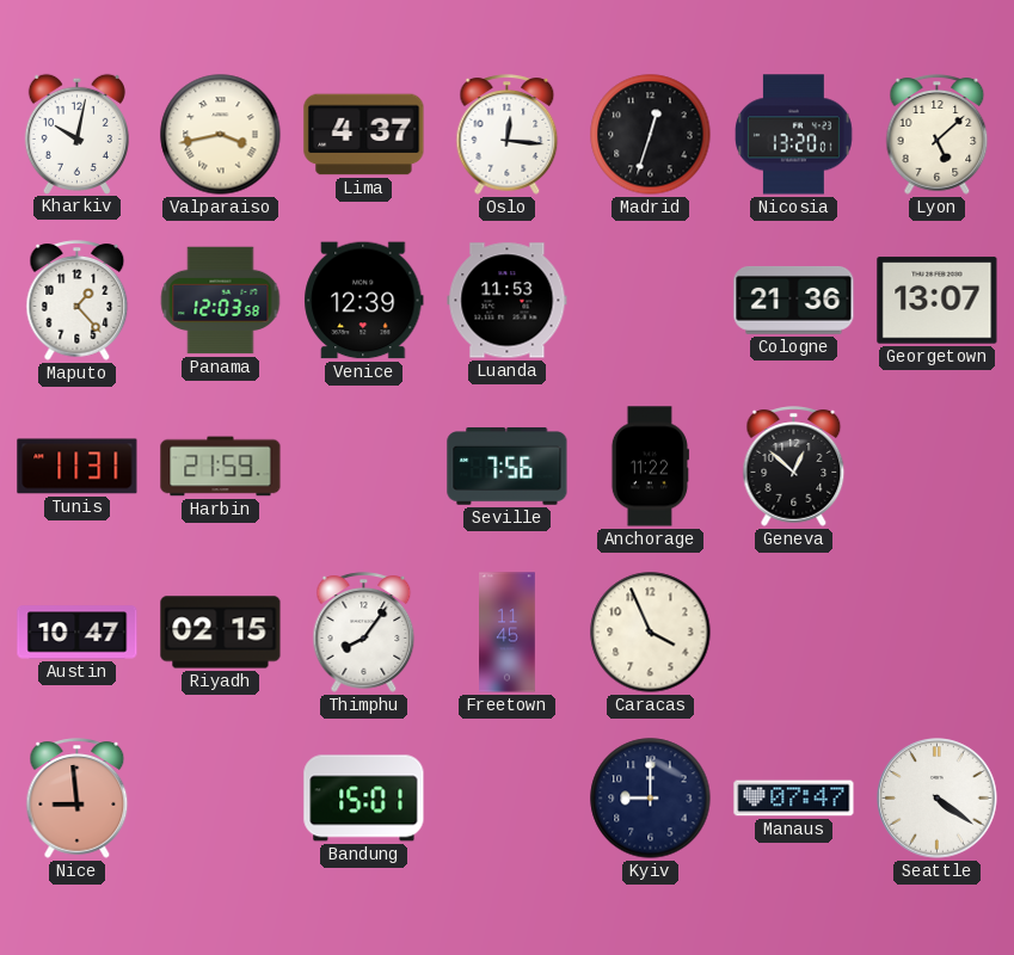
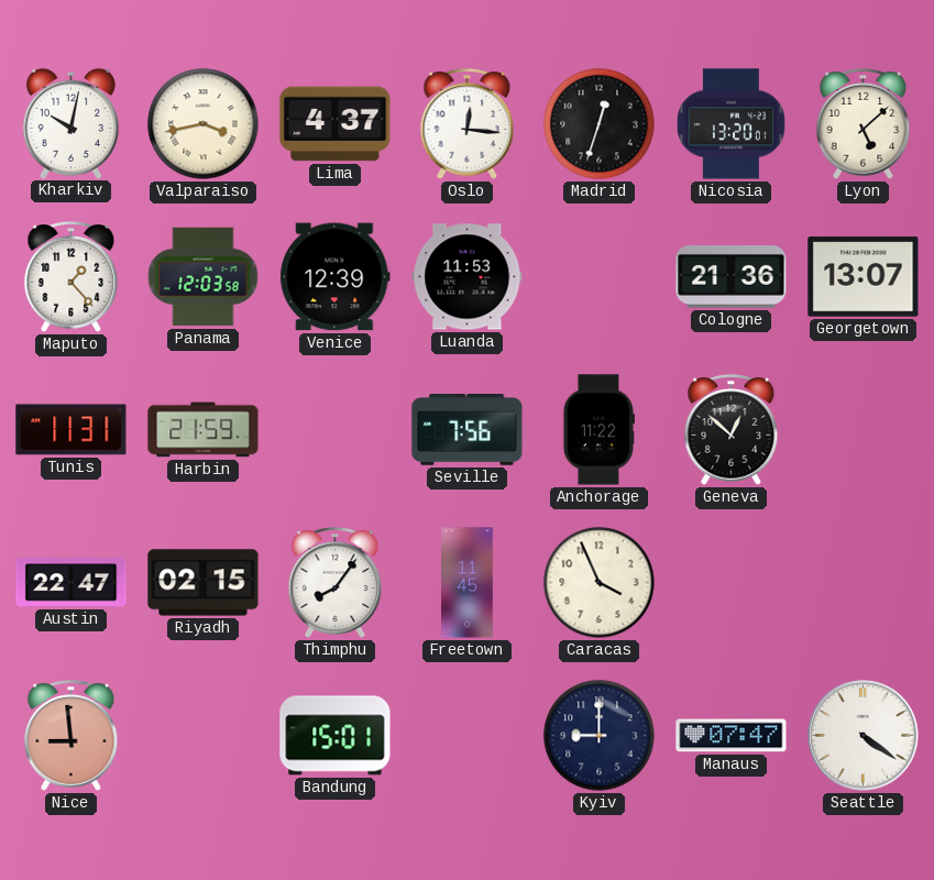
Austin: 10:47 -> 22:47 (72, 583)
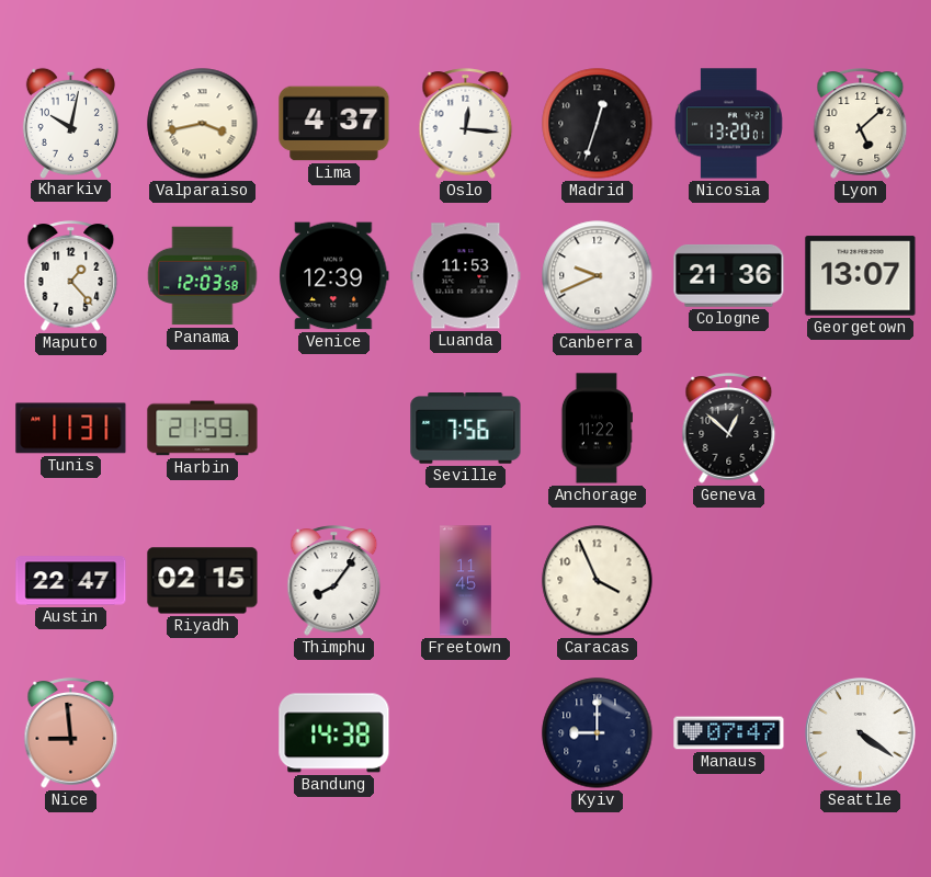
Canberra: none -> 9:41 (598, 276)
Bandung: 15:01 -> 14:38 (334, 733)
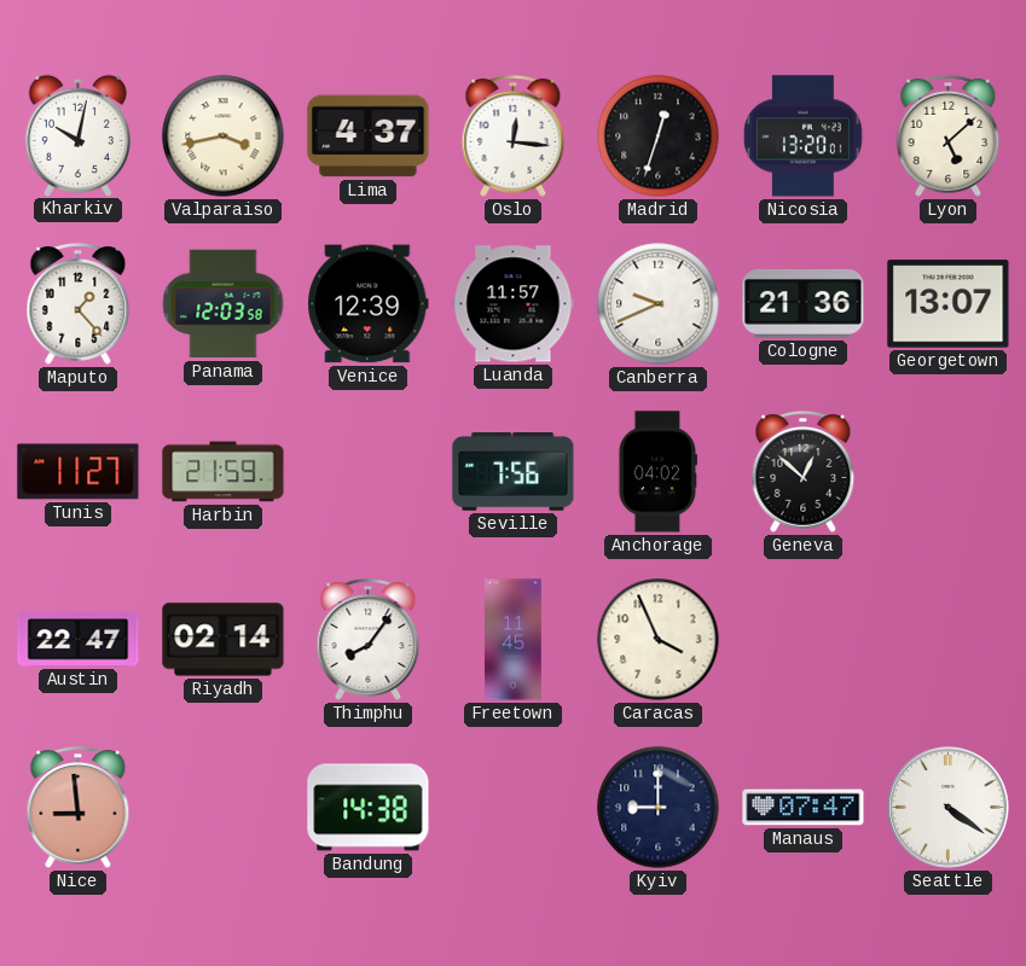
Luanda: 11:53 -> 11:57 (514, 304)
Tunis: 11:31 -> 11:27 (79, 472)
Anchorage: 11:22 -> 04:02 (657, 472)
Riyadh: 02:15 -> 02:14 (224, 640)
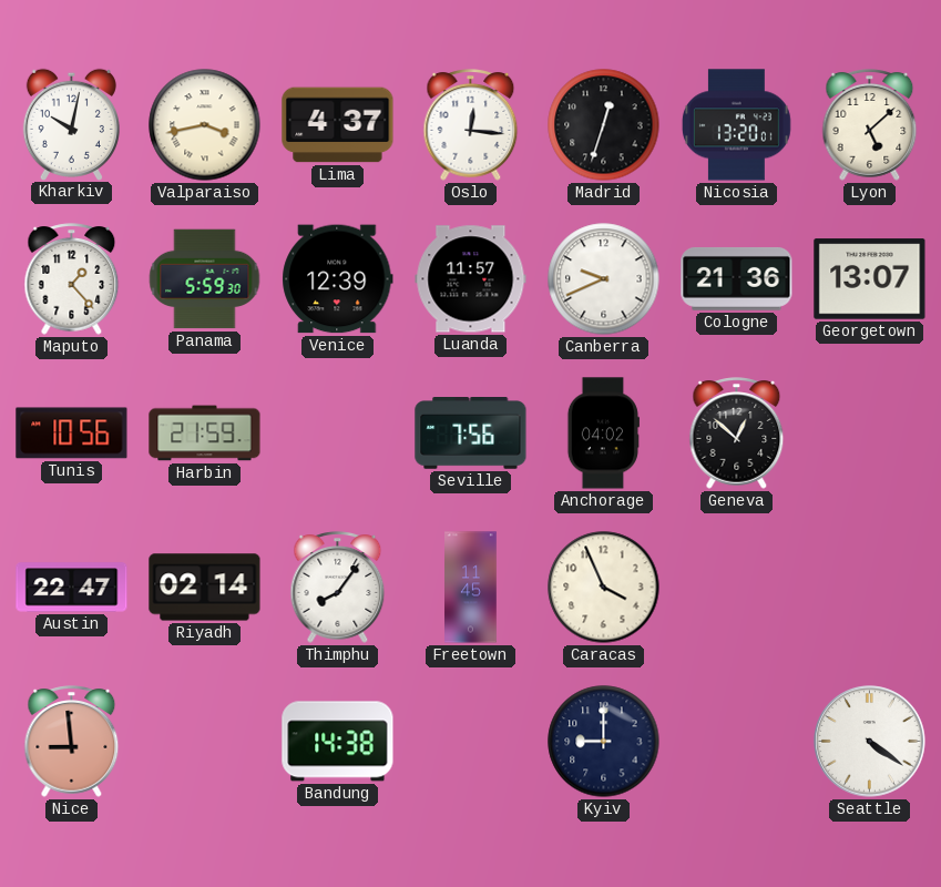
Panama: 12:03 -> 5:59 (205, 279)
Tunis: 11:27 -> 10:56 (72, 434)
Manaus: 07:47 -> none (804, 808)
